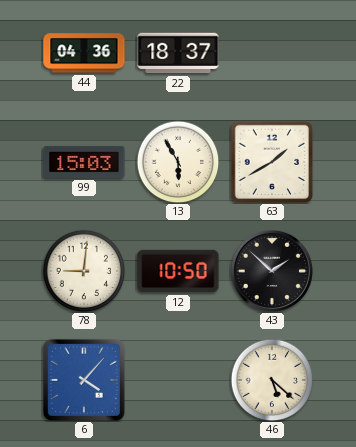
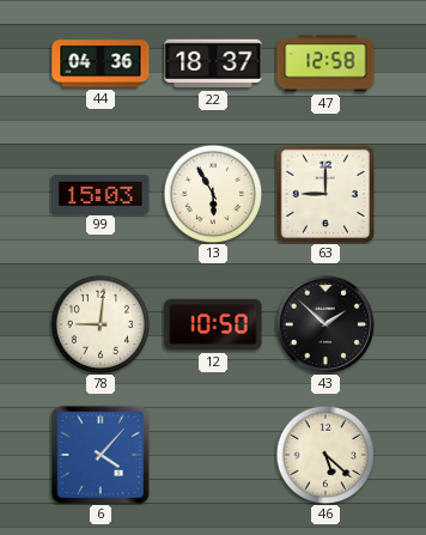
47: none -> 12:58 (325, 63)
63: 1:40 -> 9:00 (325, 194)
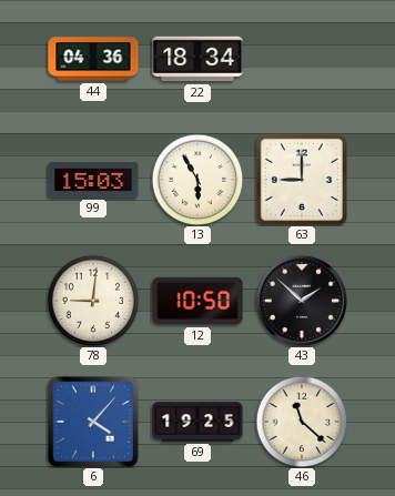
22: 18:37 -> 18:34 (197, 59)
47: 12:58 -> none (325, 63)
69: none -> 19:25 (197, 422)
46: 5:22 -> 11:22 (302, 422)
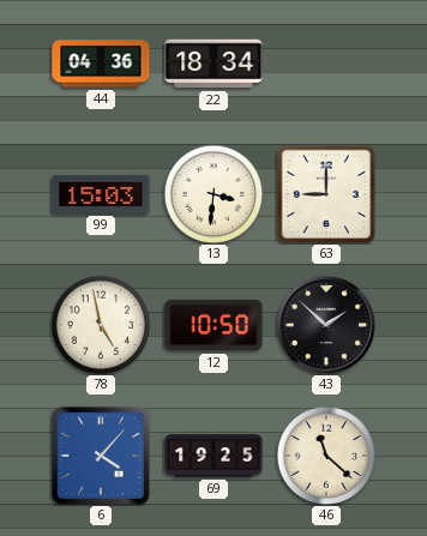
13: 5:55 -> 3:31 (213, 194)
78: 9:01 -> 4:58 (101, 325)
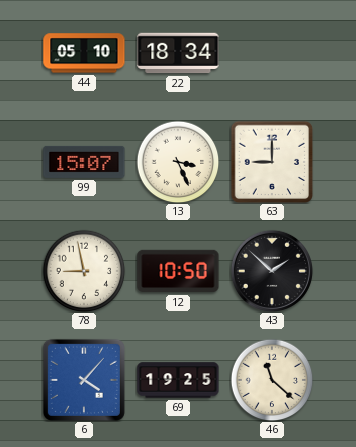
44: 04:36 -> 05:10 (84, 53)
99: 15:03 -> 15:07 (84, 162)
13: 3:31 -> 3:26 (178, 162)
78: 4:58 -> 8:58 (84, 271)
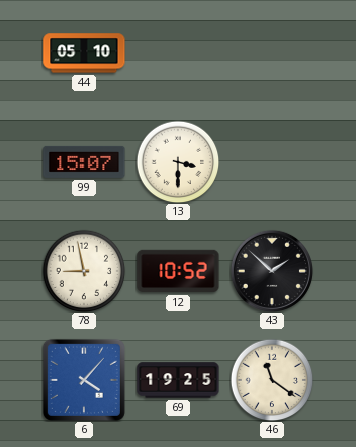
22: 18:34 -> none (178, 53)
13: 3:26 -> 3:30 (178, 162)
63: 9:00 -> none (272, 162)
12: 10:50 -> 10:52 (178, 271)
46: 11:22 -> 11:21 (272, 380)
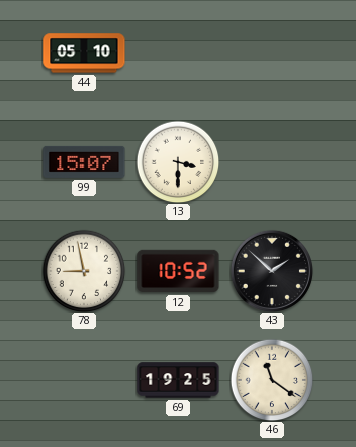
6: 4:07 -> none (84, 380)
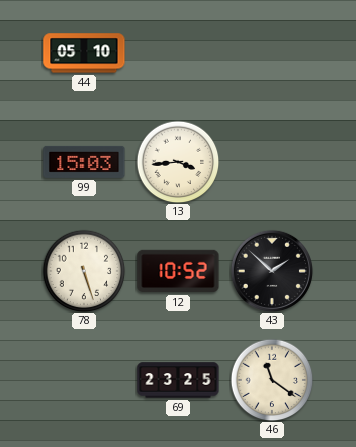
99: 15:07 -> 15:03 (84, 162)
13: 3:30 -> 3:44 (178, 162)
78: 8:58 -> 5:27 (84, 271)
69: 19:25 -> 23:25 (178, 380)
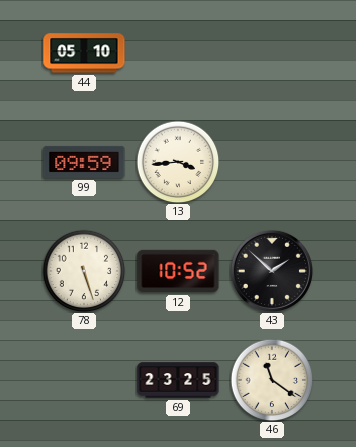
99: 15:03 -> 09:59 (84, 162)
